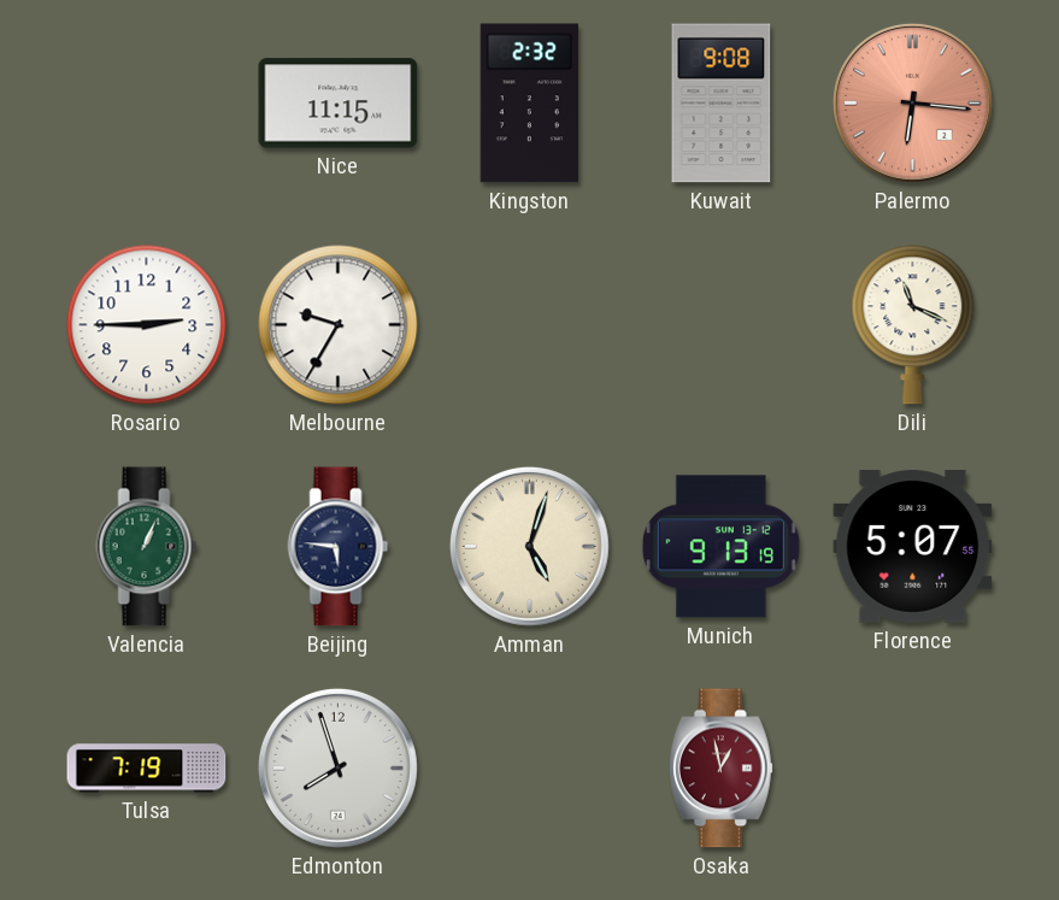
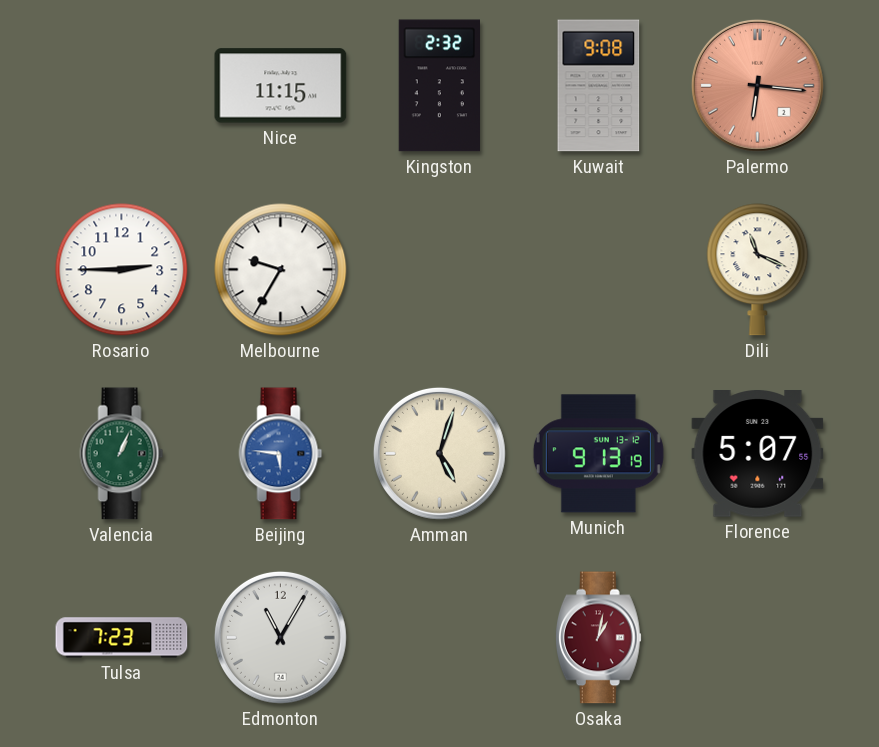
Beijing dial: navy -> blue (281, 454)
Tulsa: 7:19 -> 7:23 (122, 638)
Edmonton: 7:57 -> 11:05 (280, 637)
Osaka: 12:58 -> 1:02 (598, 638)
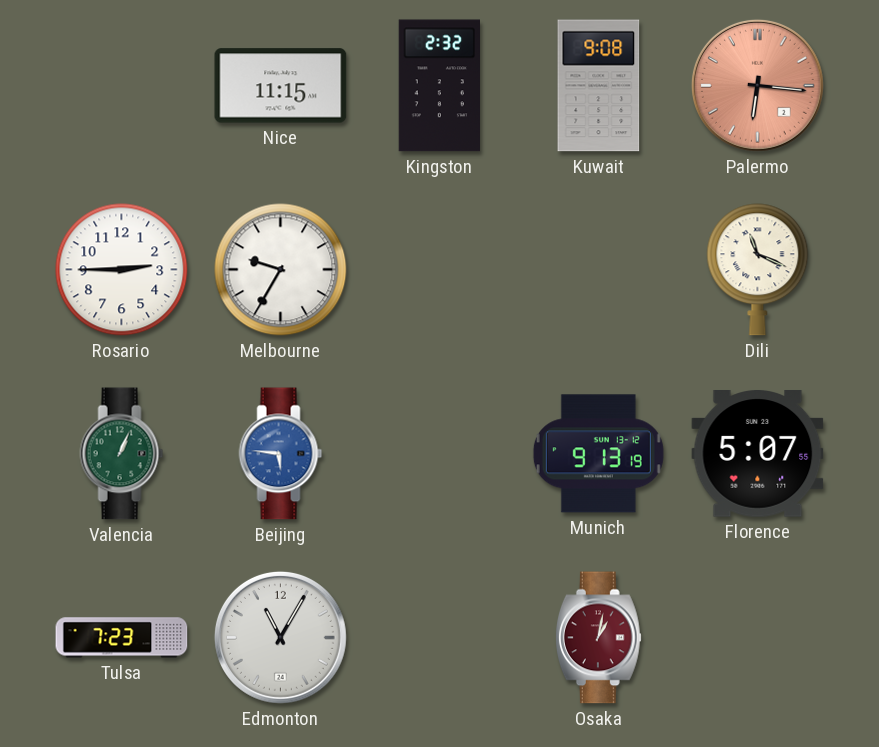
Amman: 5:03 -> none (439, 453)
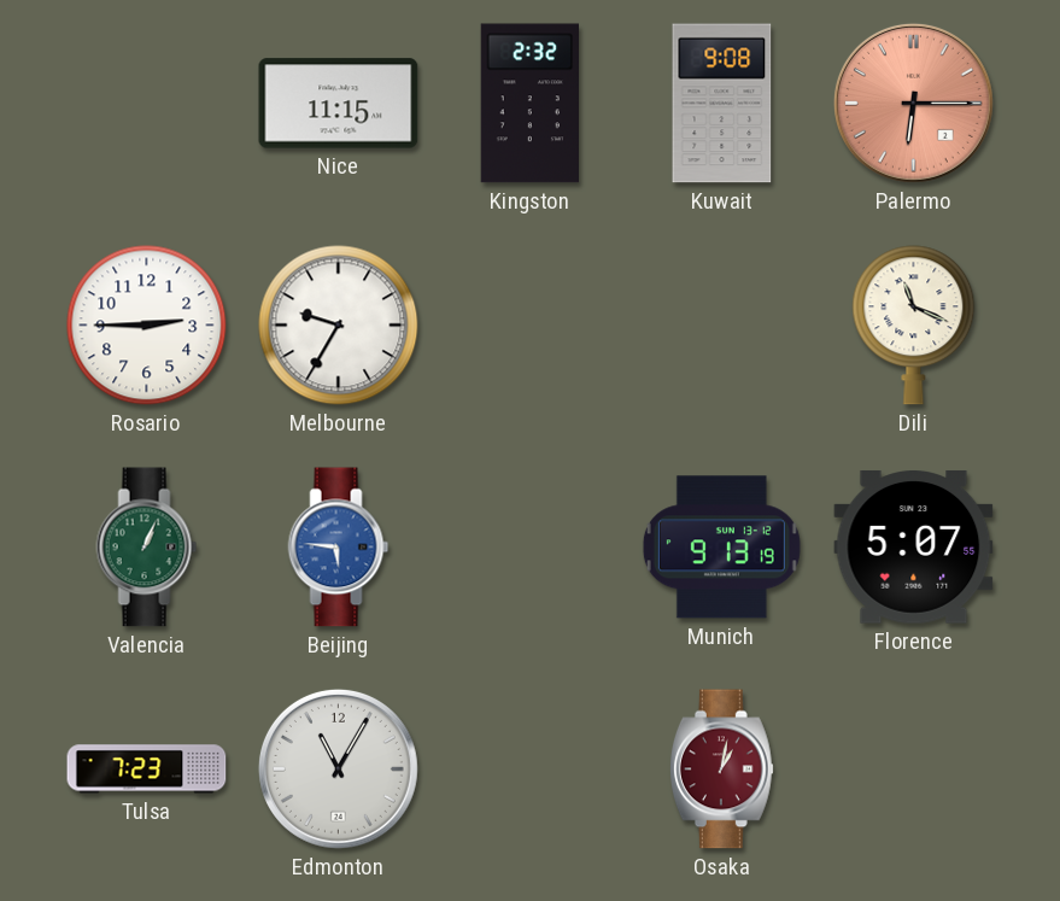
Palermo: 6:16 -> 6:15 (913, 103)
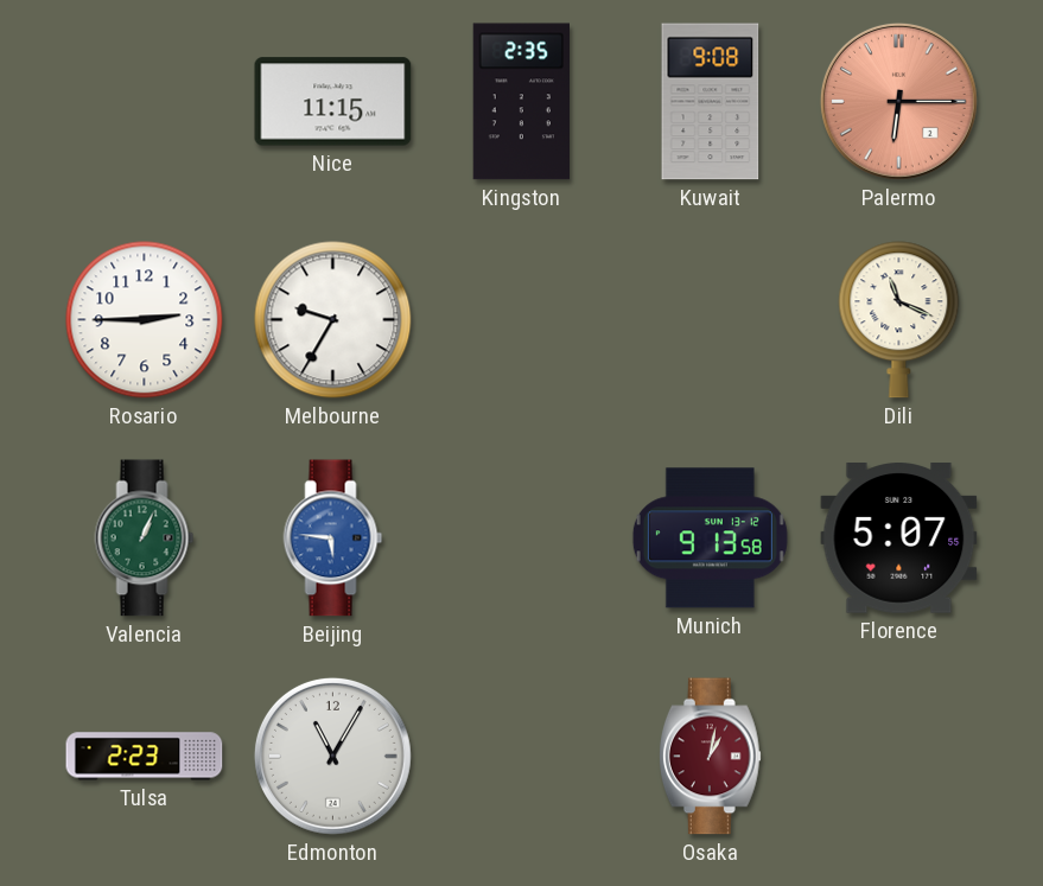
Kingston: 2:32 -> 2:35 (521, 102)
Munich: 9:13:19 -> 9:13:58 (710, 538)
Tulsa: 7:23 -> 2:23 (145, 757)
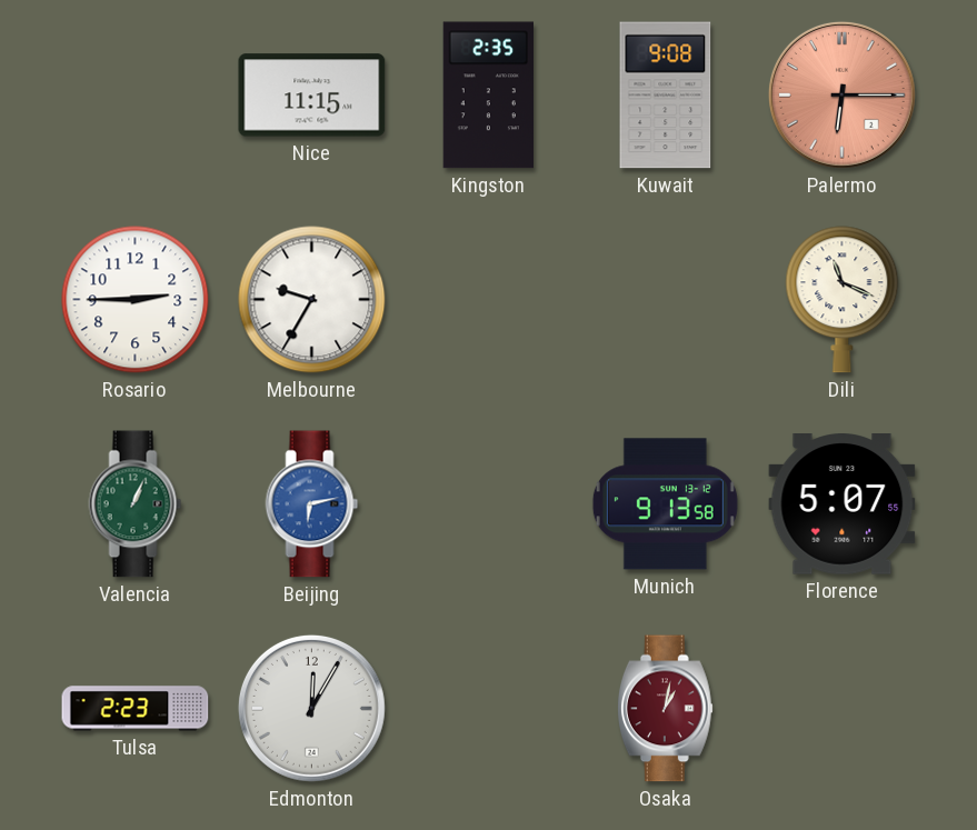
Beijing: 5:46 -> 6:13 (312, 504)
Edmonton: 11:05 -> 12:05 (311, 708)
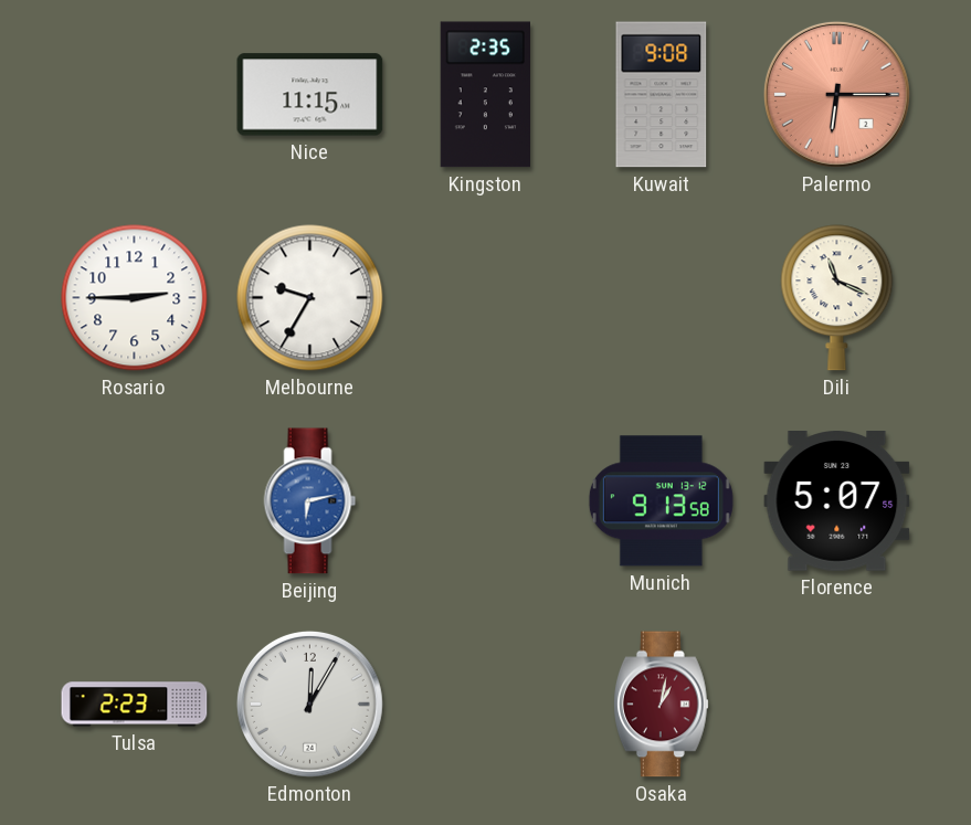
Valencia: 1:04 -> none (136, 504)
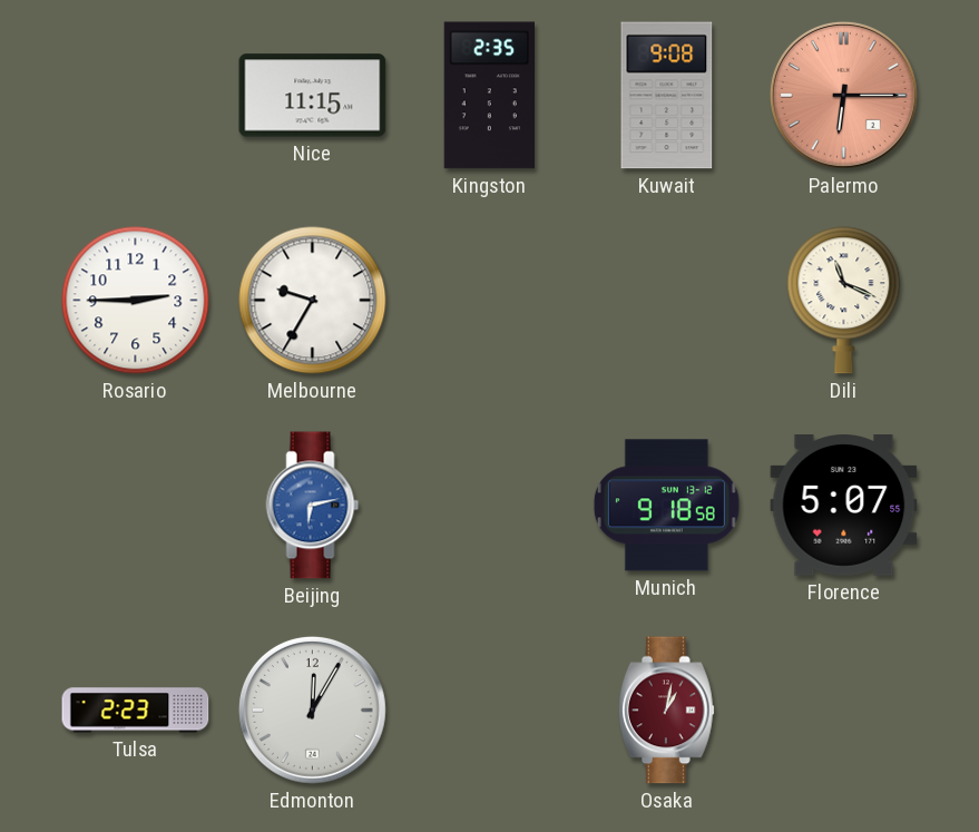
Munich: 9:13 -> 9:18 (666, 506)
